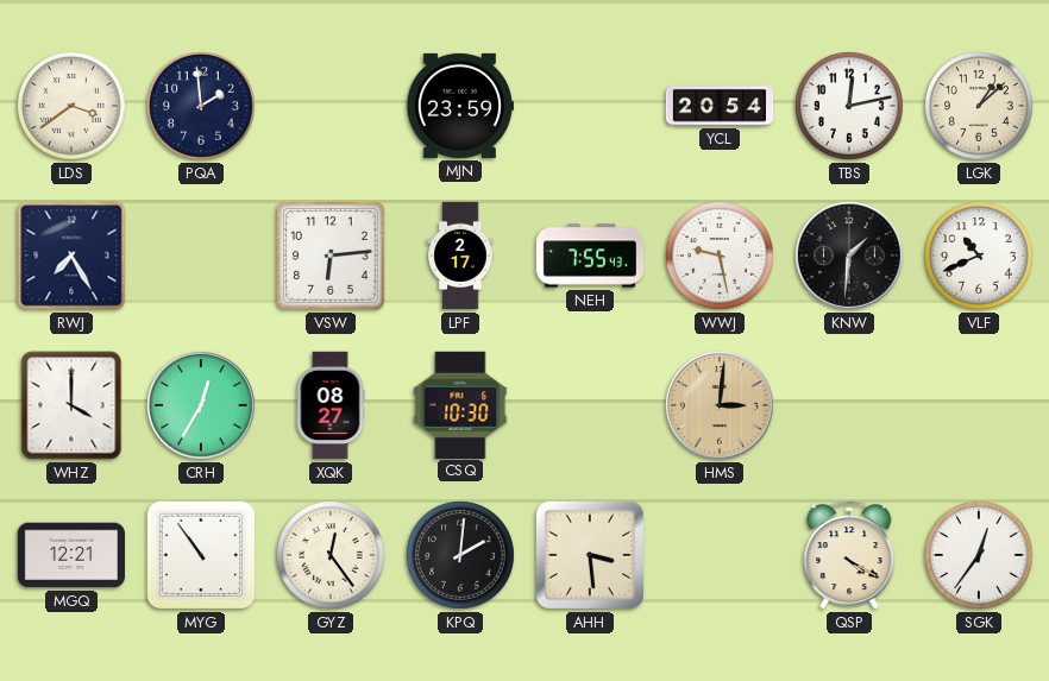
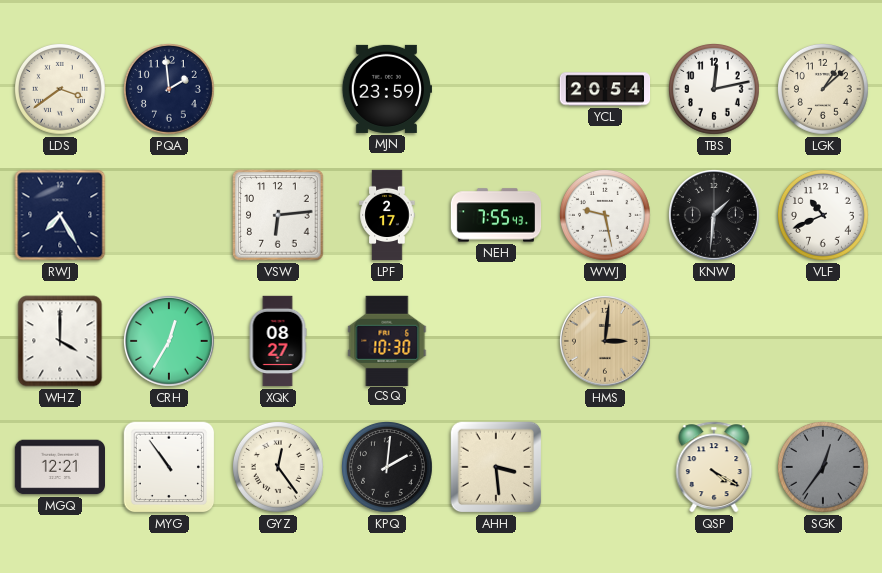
SGK dial: white -> grey (824, 468)
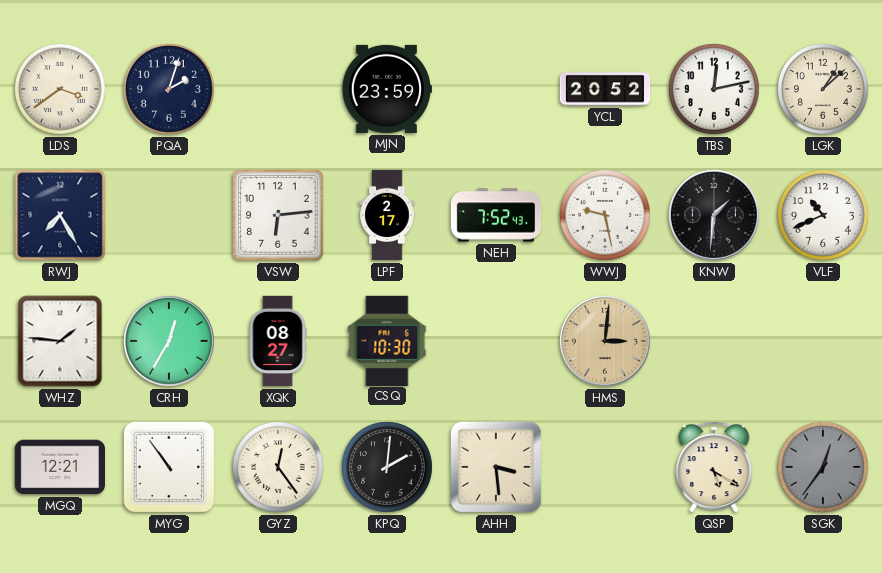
PQA: 1:59 -> 2:03 (170, 90)
YCL: 20:54 -> 20:52 (605, 89)
NEH: 7:55 -> 7:52 (496, 215)
WHZ: 4:00 -> 1:46 (60, 341)
QSP: 4:20 -> 5:20 (714, 467)
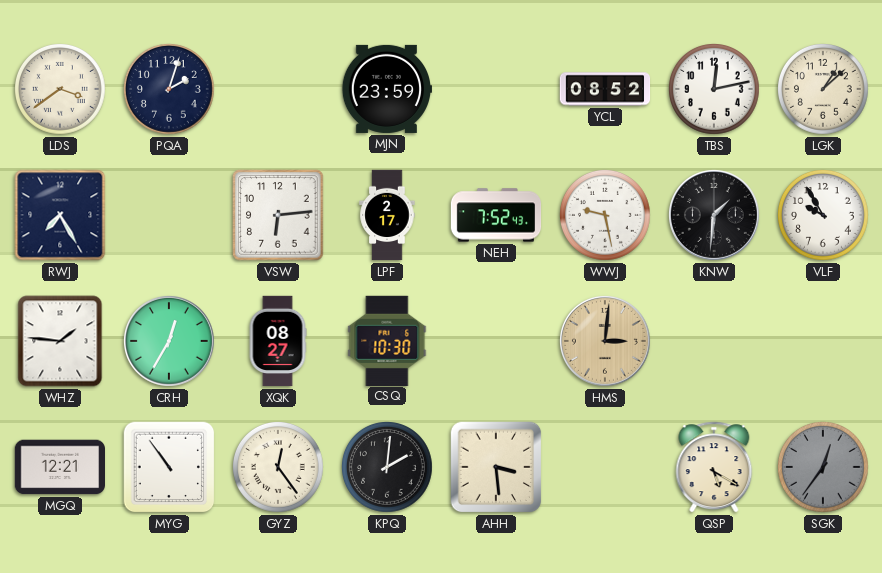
YCL: 20:52 -> 08:52 (605, 89)
VLF: 10:41 -> 9:55 (824, 216)
